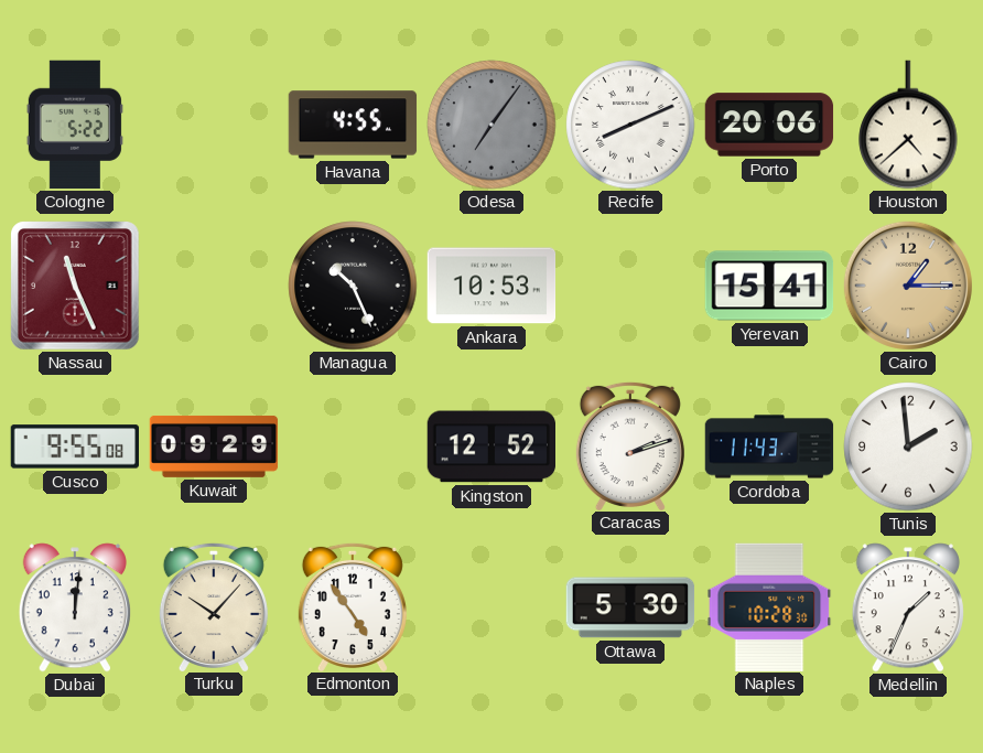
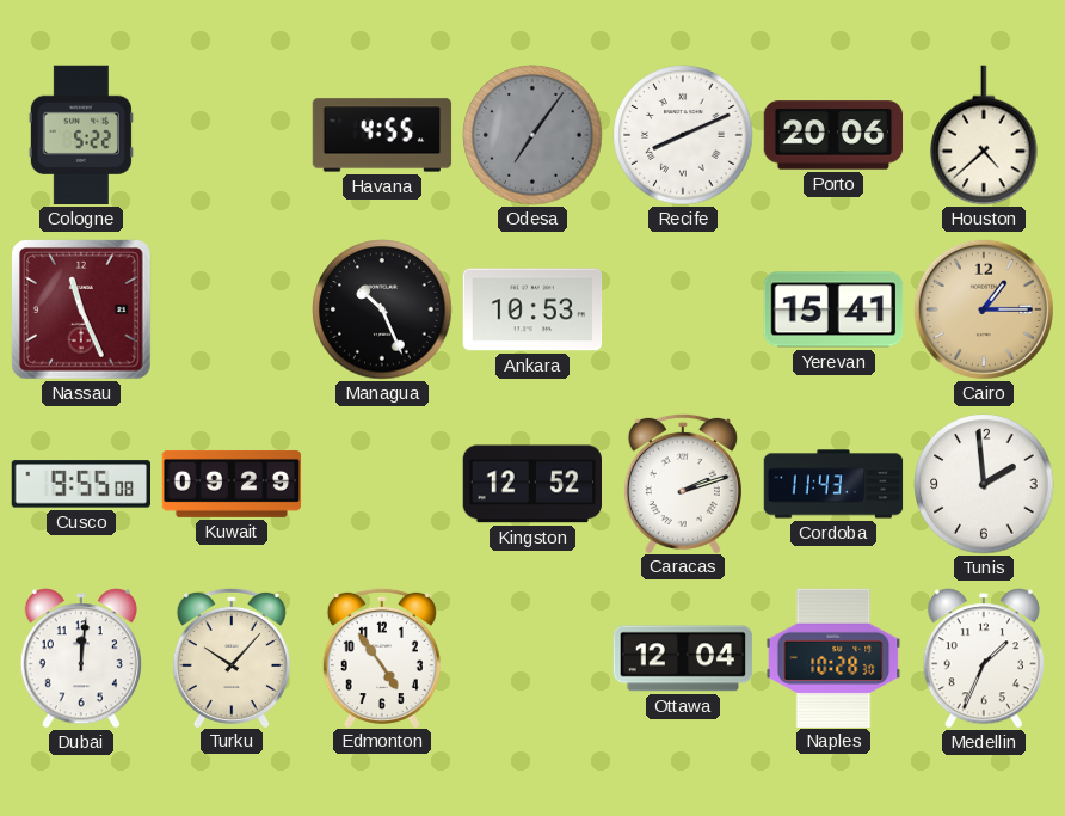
Ottawa: 5:30 -> 12:04 (683, 658)
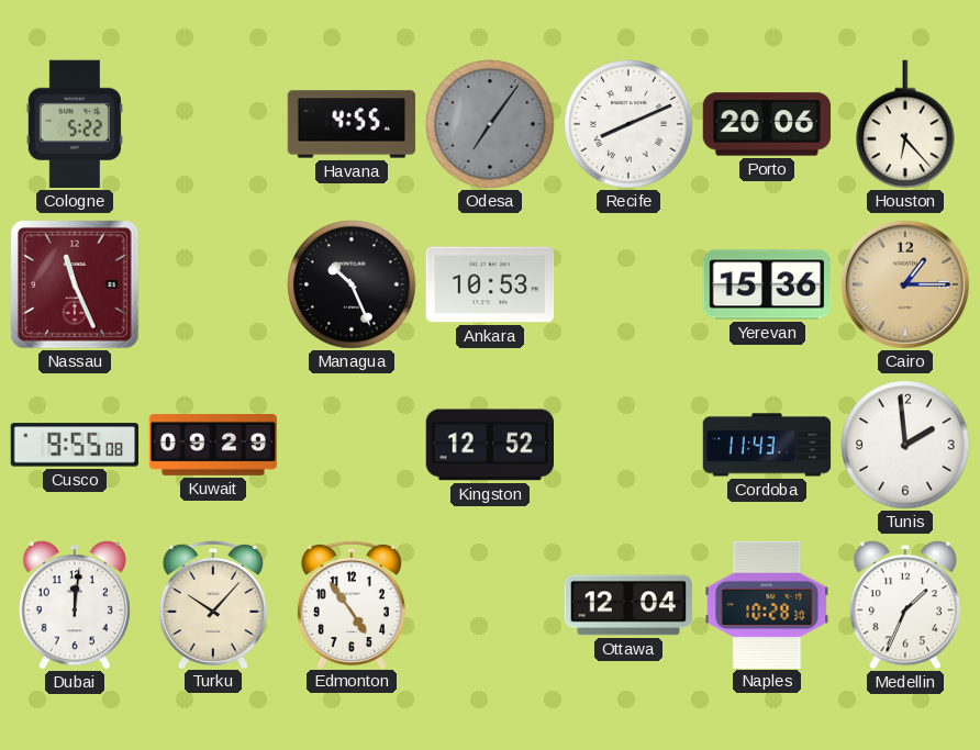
Houston: 4:38 -> 6:23 (905, 124)
Yerevan: 15:41 -> 15:36 (767, 284)
Caracas: 2:12 -> none (683, 483)
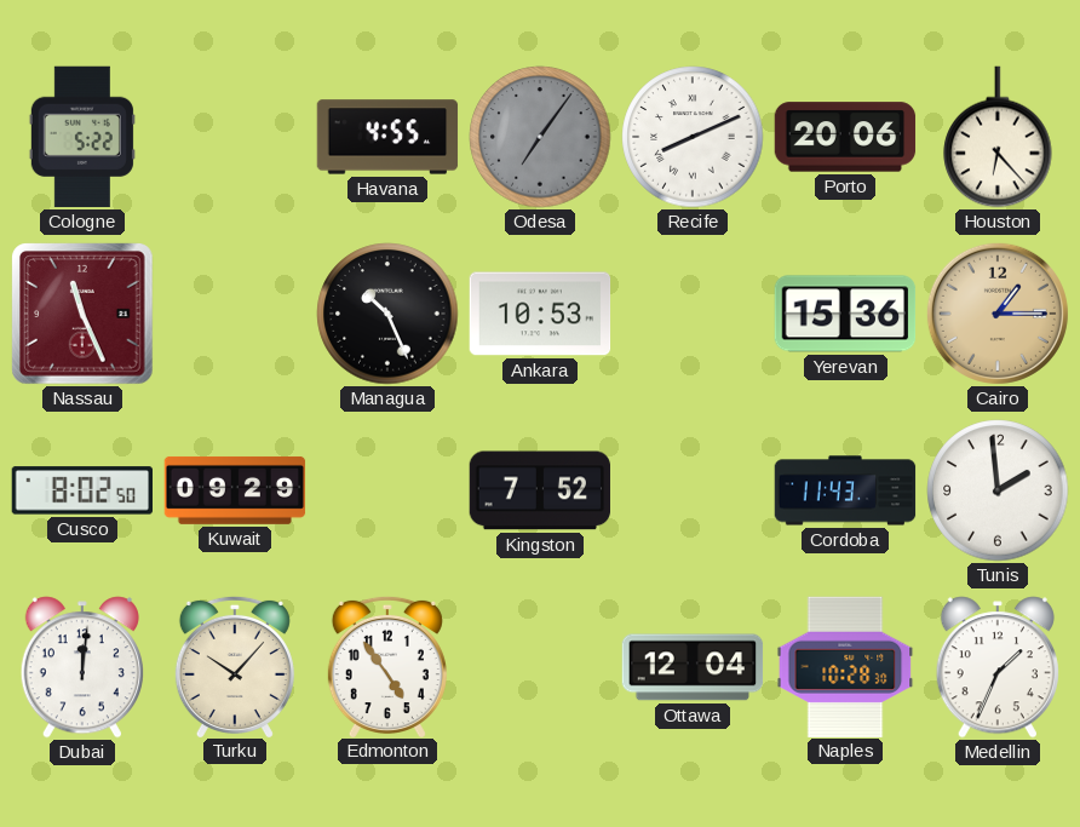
Cusco: 9:55 -> 8:02 (81, 490)
Kingston: 12:52 -> 7:52 (539, 490)
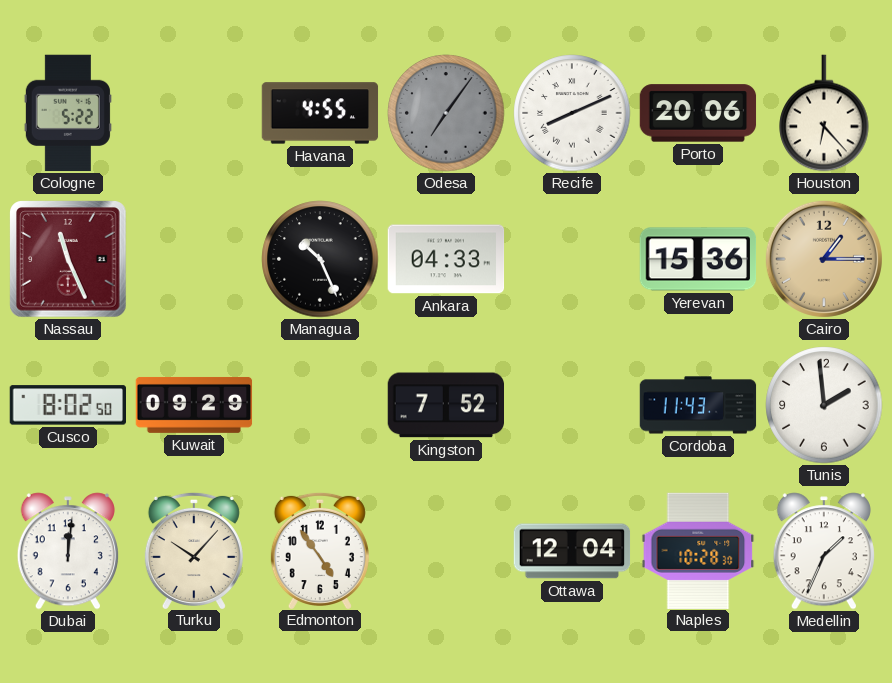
Ankara: 10:53 -> 04:33 (446, 259)
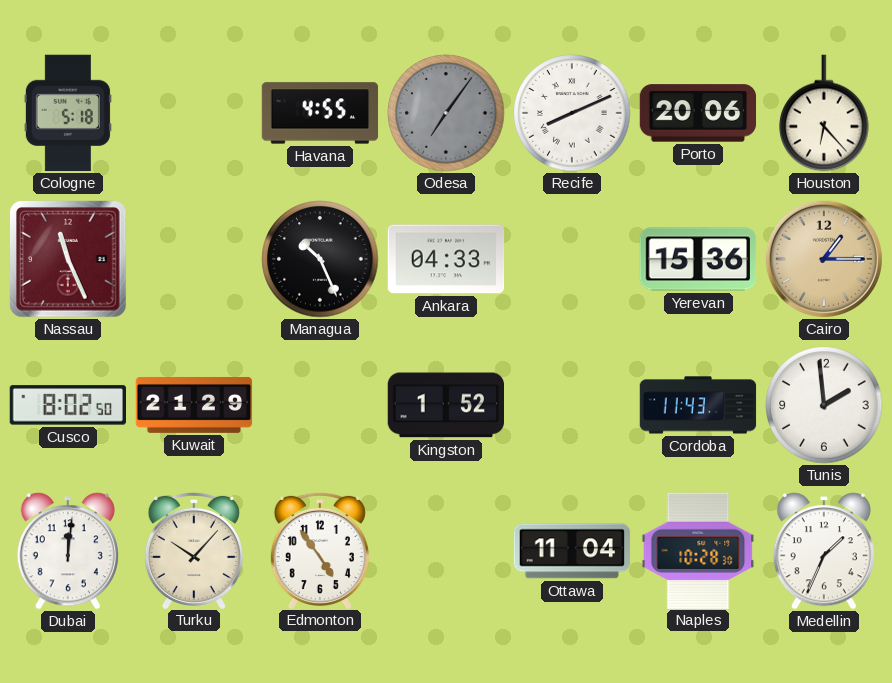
Cologne: 5:22 -> 5:18 (68, 113)
Kuwait: 09:29 -> 21:29 (194, 405)
Kingston: 7:52 -> 1:52 (445, 405)
Ottawa: 12:04 -> 11:04 (572, 551)
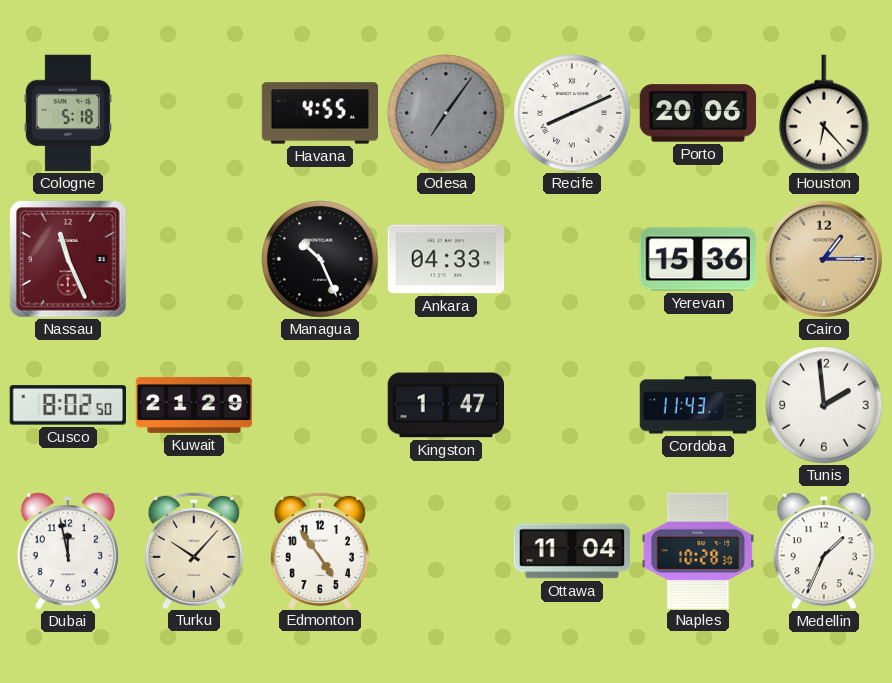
Kingston: 1:52 -> 1:47 (445, 405)
Dubai: 12:01 -> 11:58 (68, 551)
